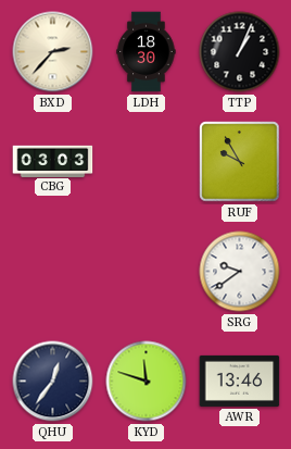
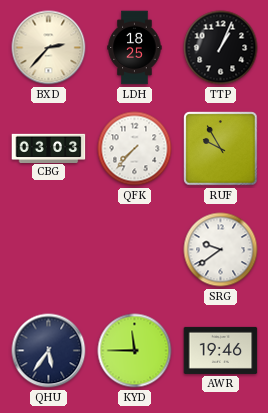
LDH: 18:30 -> 18:25 (135, 48)
QFK: none -> 7:37 (135, 149)
QHU: 12:36 -> 5:36 (49, 351)
KYD: 11:48 -> 11:45 (135, 351)
AWR: 13:46 -> 19:46 (221, 350)
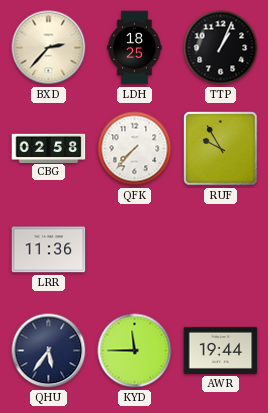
CBG: 03:03 -> 02:58 (49, 148)
LRR: none -> 11:36 (49, 250)
SRG: 9:39 -> none (221, 250)
AWR: 19:46 -> 19:44 (221, 350)
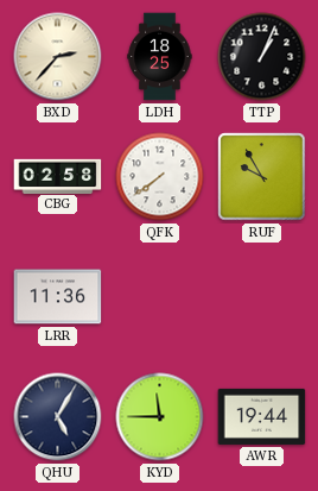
QFK: 7:37 -> 7:39 (160, 177)
QHU: 5:36 -> 5:05 (58, 417)
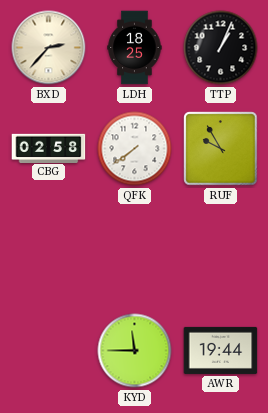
LRR: 11:36 -> none (58, 297)
QHU: 5:05 -> none (58, 417)
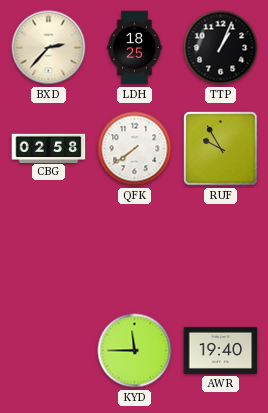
AWR: 19:44 -> 19:40 (221, 350)
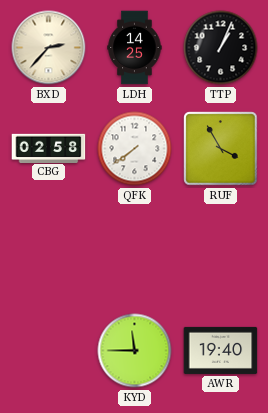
LDH: 18:25 -> 14:25 (135, 48)
RUF: 9:55 -> 3:55 (221, 149)
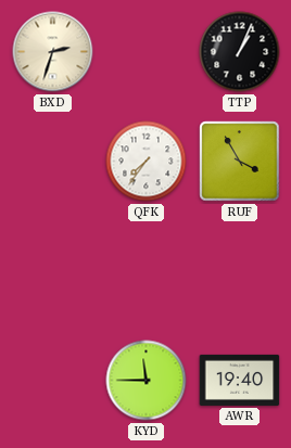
BXD: 2:37 -> 2:33 (53, 52)
LDH: 14:25 -> none (135, 48)
CBG: 02:58 -> none (49, 148)
QFK: 7:39 -> 7:36 (147, 162)
